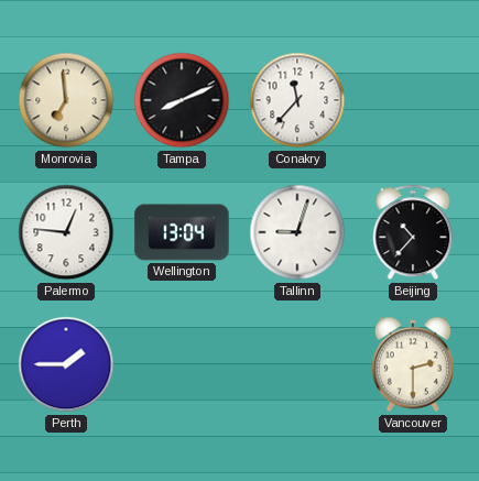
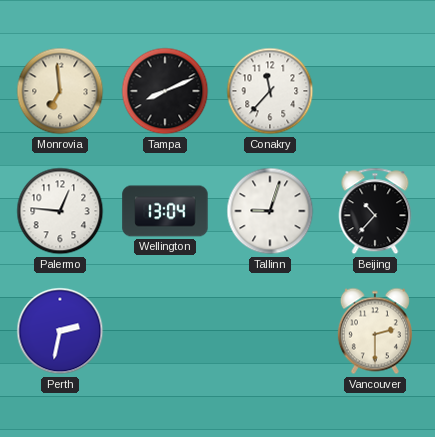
Perth: 1:45 -> 2:32 (60, 331)
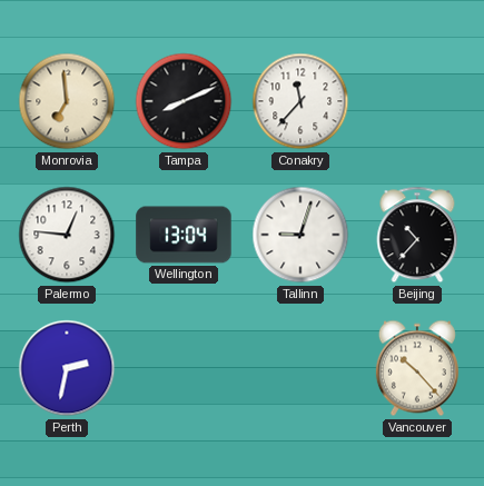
Vancouver: 2:30 -> 10:23 (417, 368)
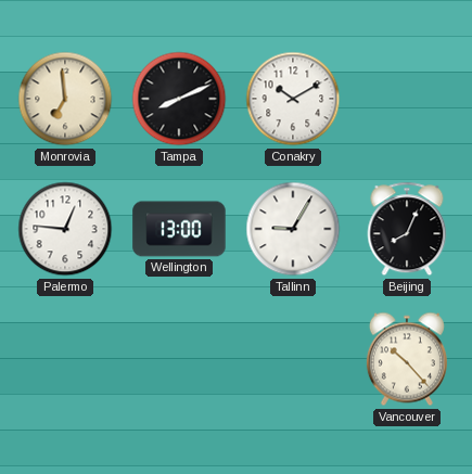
Conakry: 11:37 -> 10:10 (293, 99)
Wellington: 13:04 -> 13:00 (179, 229)
Tallinn: 9:03 -> 9:05 (293, 229)
Beijing: 10:37 -> 8:04 (407, 229)
Perth: 2:32 -> none (67, 368)
